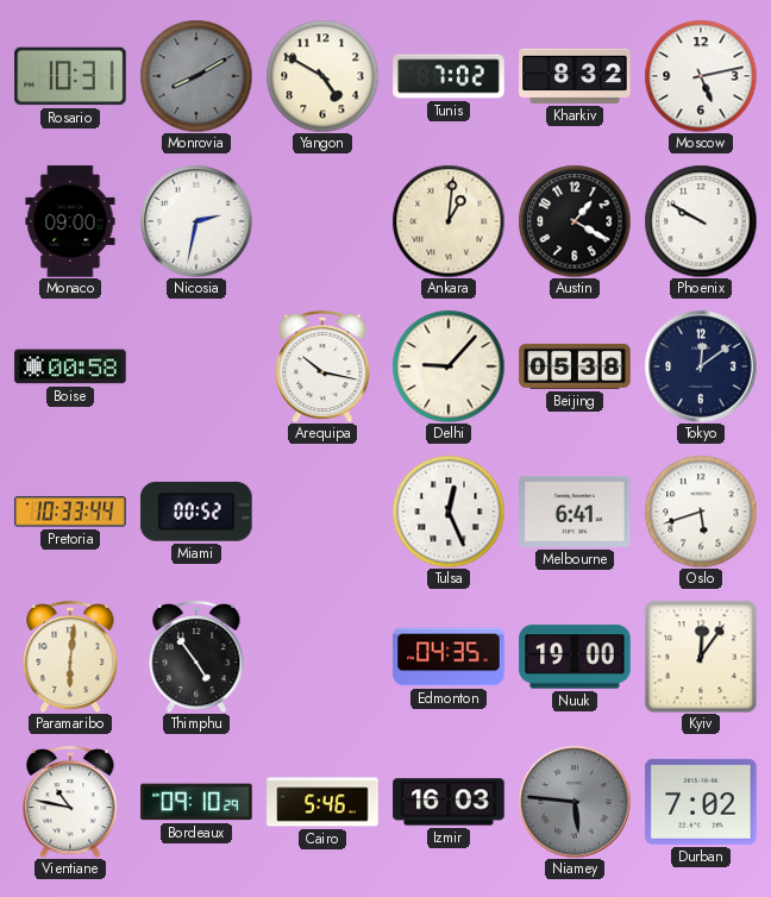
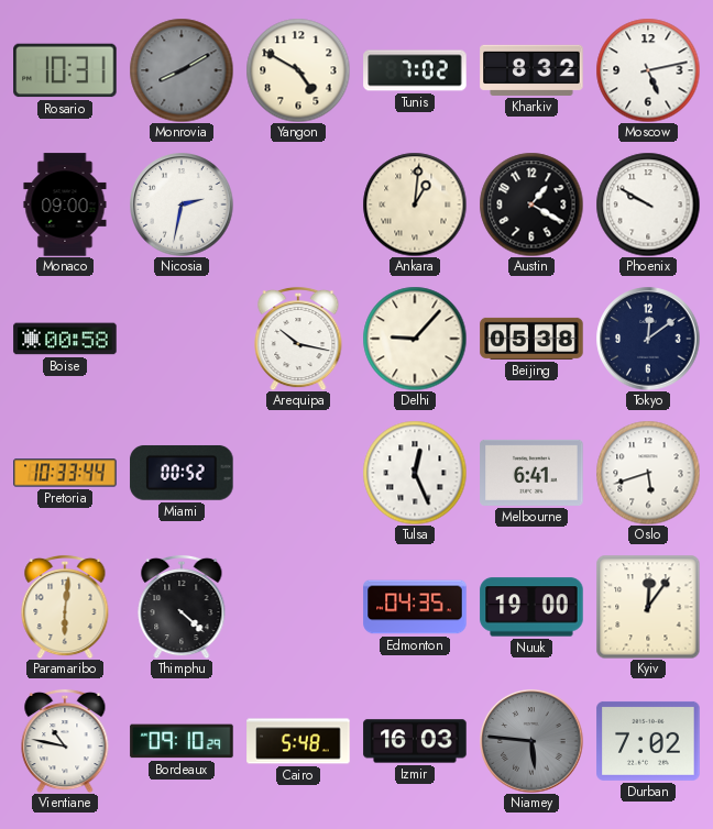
Thimphu: 4:54 -> 4:22 (182, 607)
Cairo: 5:46 -> 5:48 (298, 741)
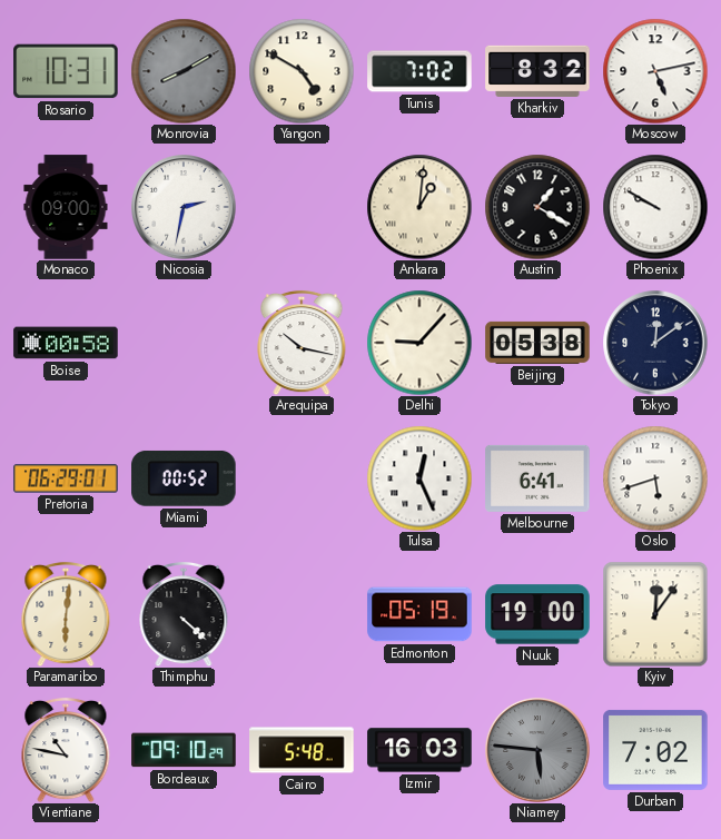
Pretoria: 10:33 -> 06:29 (66, 478)
Edmonton: 04:35 -> 05:19 (419, 614)
